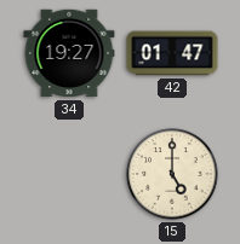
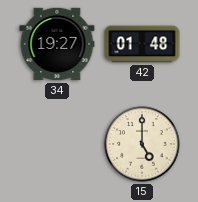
42: 01:47 -> 01:48 (142, 44)
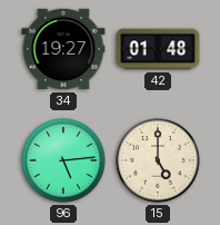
96: none -> 5:14 (63, 160)
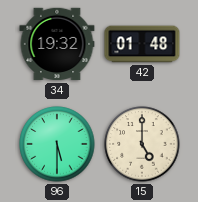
34: 19:27 -> 19:32 (57, 44)
96: 5:14 -> 5:30 (57, 144)
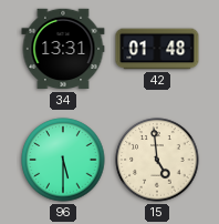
34: 19:32 -> 13:31 (63, 49)
15: 5:00 -> 4:59 (157, 160)
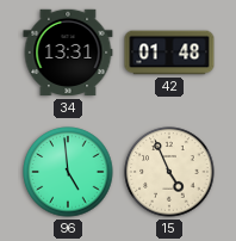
96: 5:30 -> 4:59 (68, 172)
15: 4:59 -> 4:56 (169, 172)
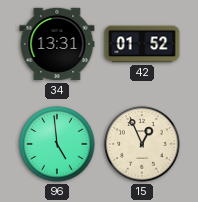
42: 01:48 -> 01:52 (142, 44)
15: 4:56 -> 12:56 (142, 144)
